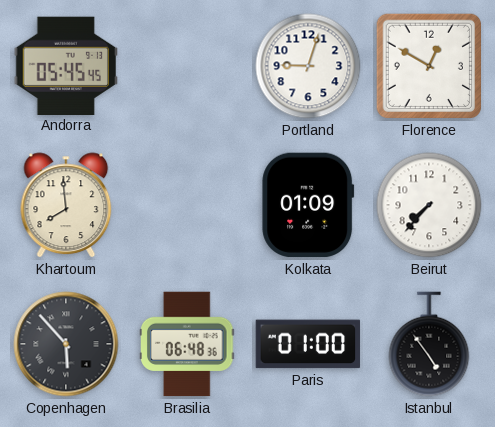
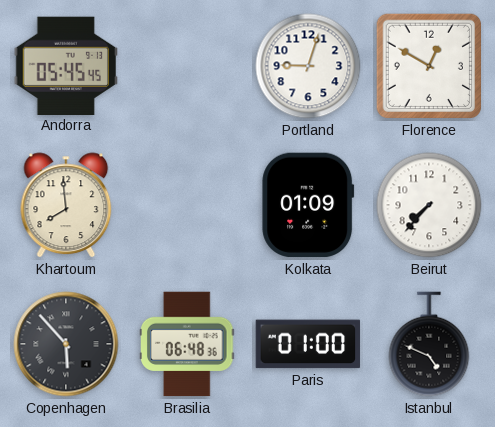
Istanbul: 4:54 -> 4:49 (429, 344)
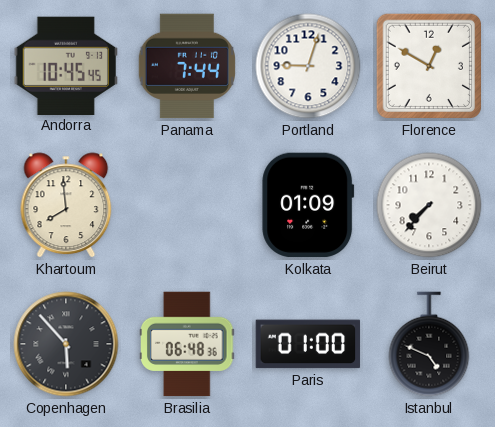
Andorra: 05:45 -> 10:45 (66, 65)
Panama: none -> 7:44 (187, 66)
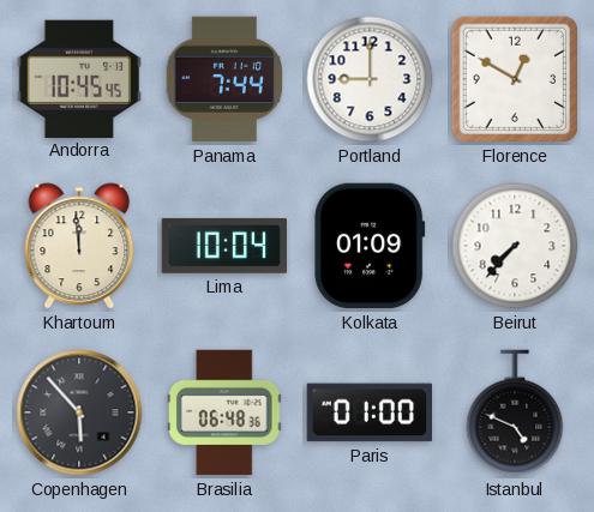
Portland: 9:03 -> 9:00 (370, 79)
Khartoum: 7:59 -> 11:59 (79, 246)
Lima: none -> 10:04 (224, 246)
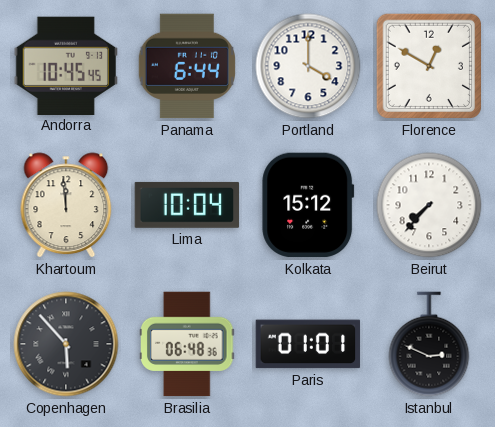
Panama: 7:44 -> 6:44 (187, 66)
Portland: 9:00 -> 4:00 (308, 66)
Kolkata: 01:09 -> 15:12 (308, 205)
Paris: 01:00 -> 01:01 (308, 344)
Istanbul: 4:49 -> 2:49 (429, 344)
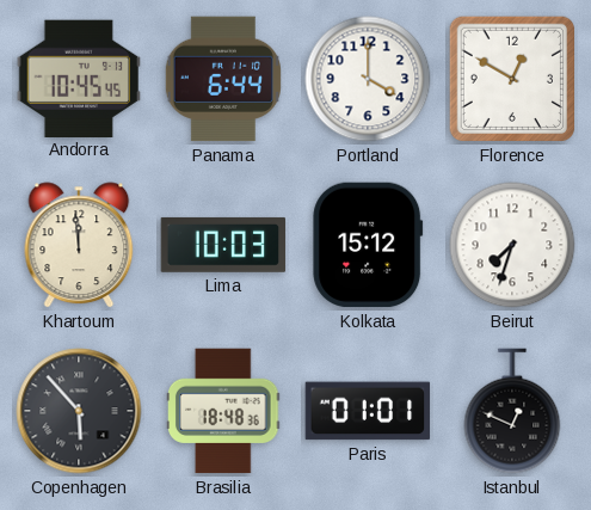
Lima: 10:04 -> 10:03 (223, 245)
Beirut: 7:37 -> 7:33 (512, 245)
Brasilia: 06:48 -> 18:48 (224, 411)
Istanbul: 2:49 -> 12:49 (512, 411)
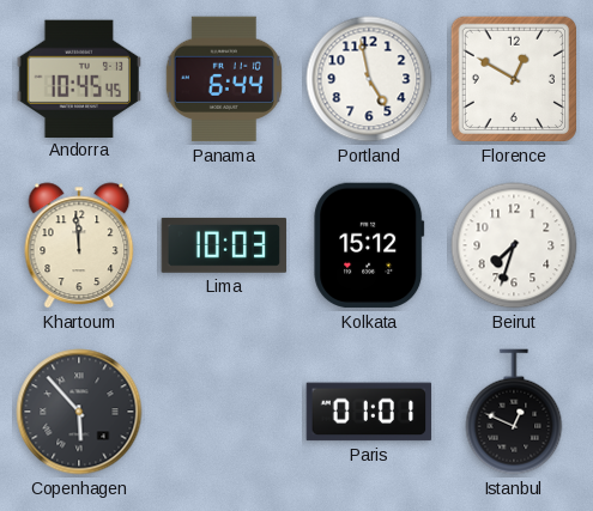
Portland: 4:00 -> 4:58 (369, 79)
Brasilia: 18:48 -> none (224, 411)
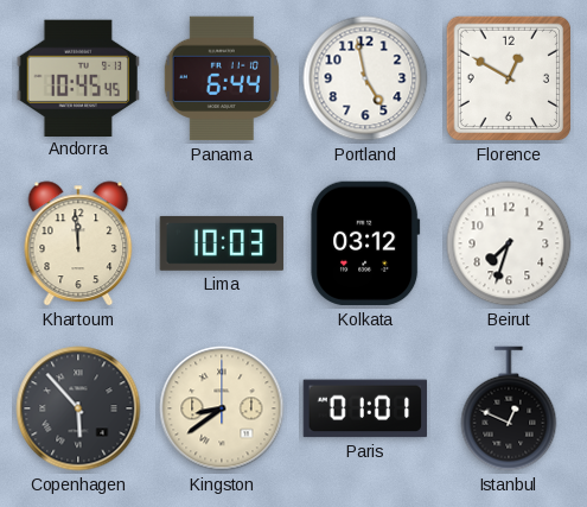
Kolkata: 15:12 -> 03:12 (365, 243)
Kingston: none -> 8:39 (222, 408)
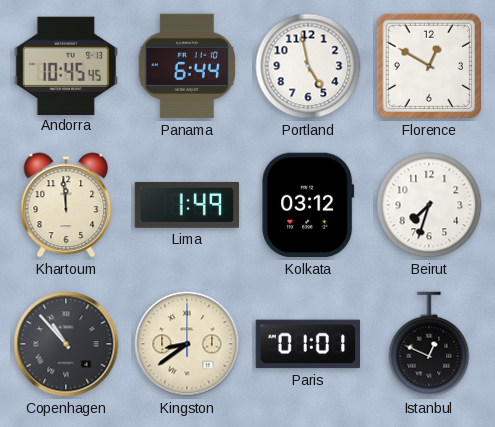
Lima: 10:03 -> 1:49 (187, 205)
Copenhagen: 5:53 -> 10:53 (66, 344)
